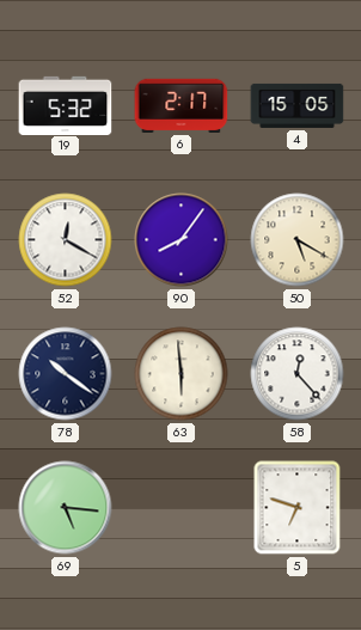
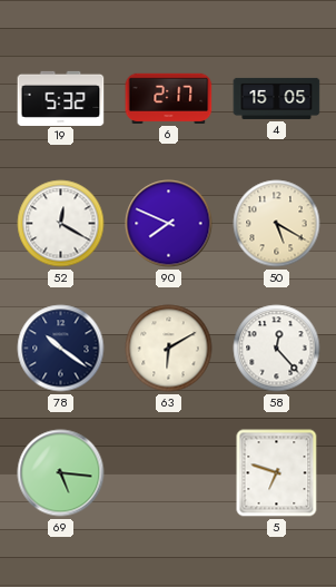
90: 8:06 -> 7:49 (169, 224)
63: 5:59 -> 6:10 (169, 349)
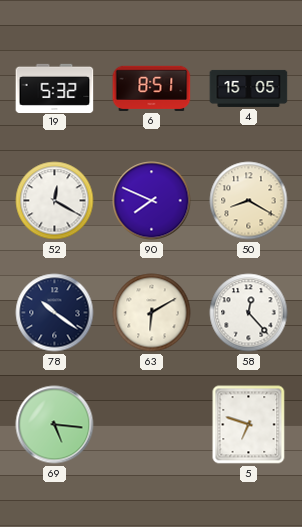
6: 2:17 -> 8:51 (152, 88)
50: 5:20 -> 8:20 (249, 201)
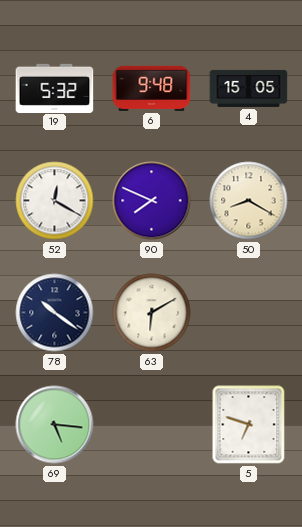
6: 8:51 -> 9:48 (152, 88)
58: 12:23 -> none (249, 313)
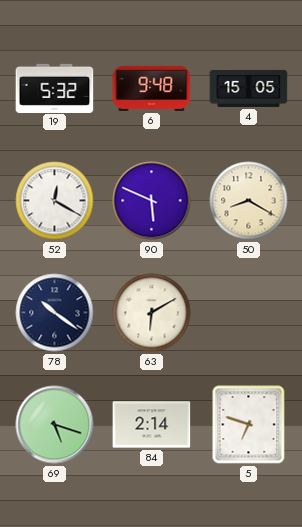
90: 7:49 -> 5:49 (152, 201)
69: 5:16 -> 5:18 (55, 425)
84: none -> 2:14 (152, 425)
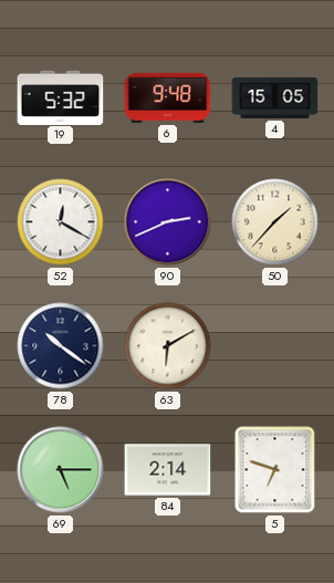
90: 5:49 -> 2:41 (168, 222)
50: 8:20 -> 1:37 (275, 222)
69: 5:18 -> 5:15 (61, 470)
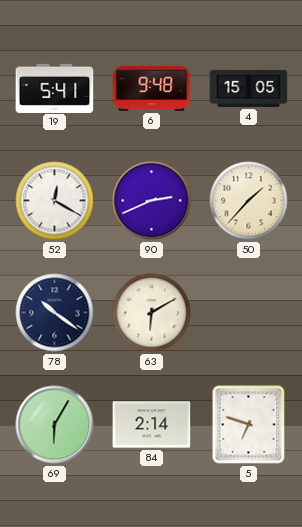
19: 5:32 -> 5:41 (55, 88)
69: 5:15 -> 6:05 (55, 425)
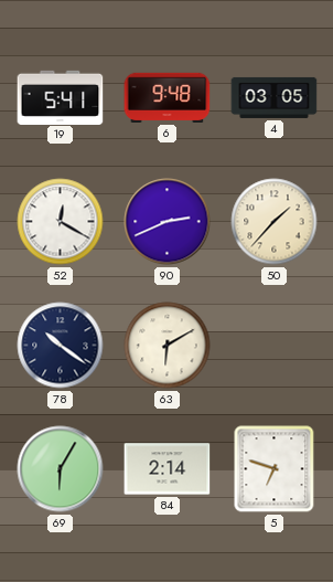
4: 15:05 -> 03:05 (275, 97)
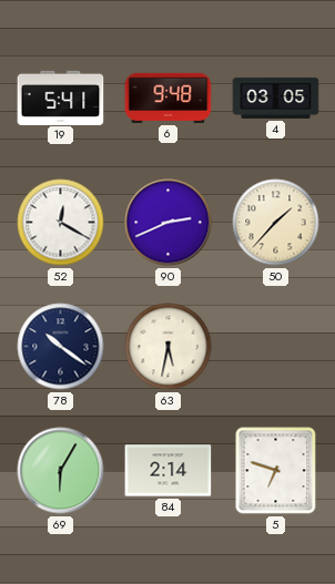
63: 6:10 -> 5:32 (169, 347)
